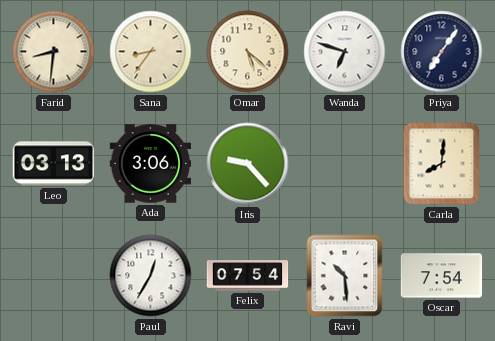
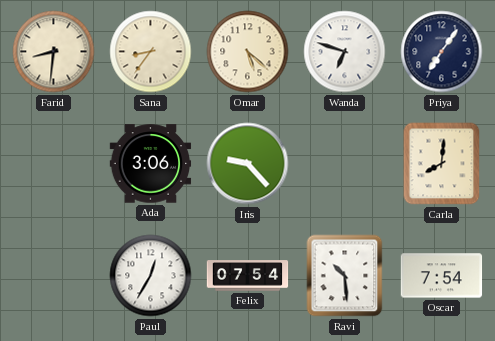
Leo: 03:13 -> none (54, 164)
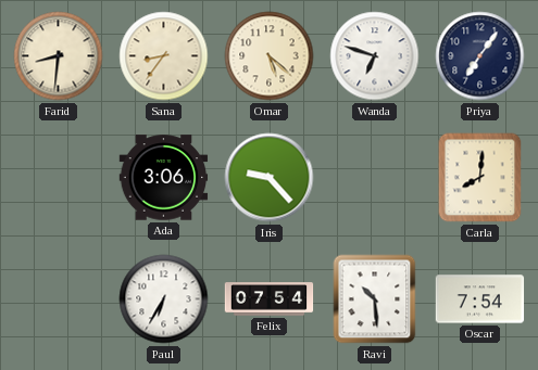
Paul: 12:35 -> 6:35 (164, 299)
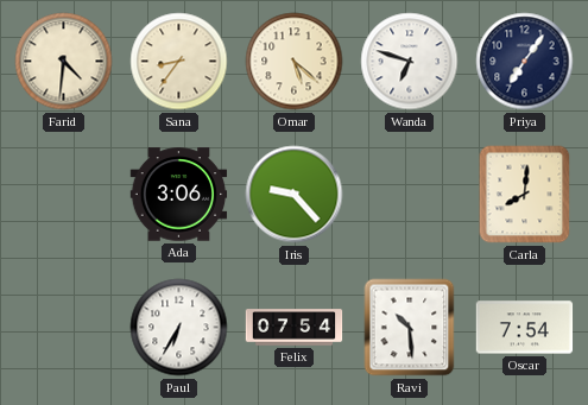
Farid: 8:31 -> 4:31 (64, 62)
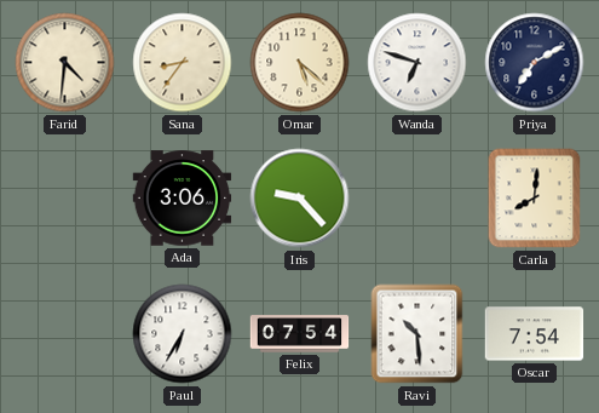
Priya: 7:06 -> 7:10 (535, 63)
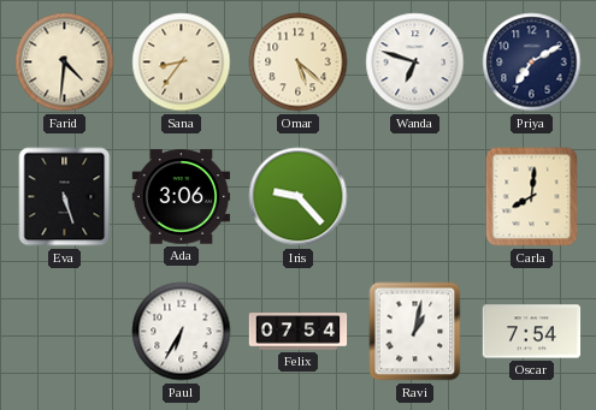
Eva: none -> 5:27 (65, 197)
Ravi: 10:29 -> 1:02 (415, 332)
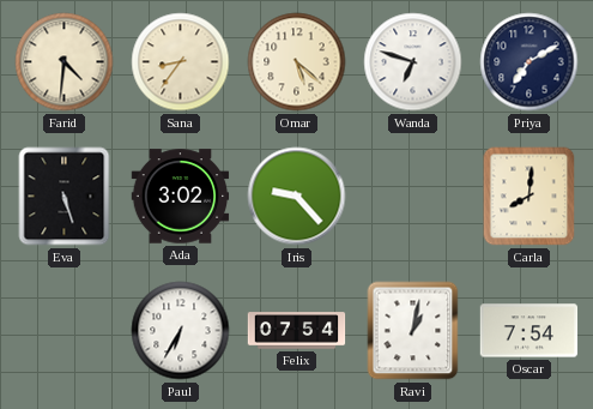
Ada: 3:06 -> 3:02 (181, 197)
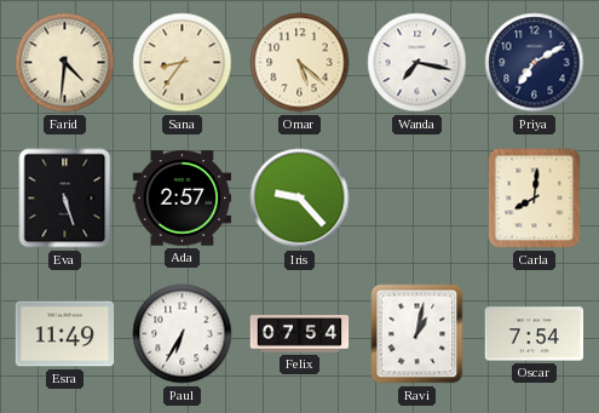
Wanda: 6:48 -> 7:17 (417, 63)
Ada: 3:02 -> 2:57 (183, 199)
Esra: none -> 11:49 (65, 334)
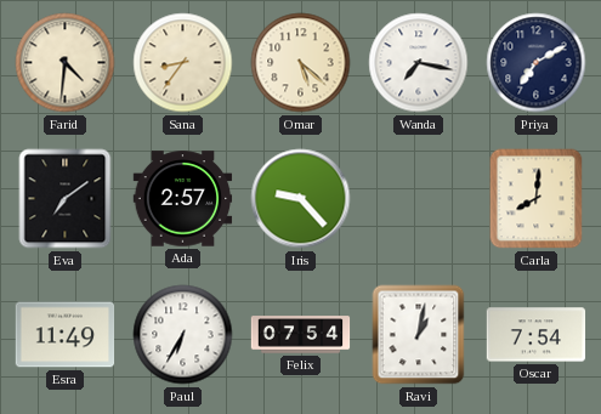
Eva: 5:27 -> 7:09 (66, 199)
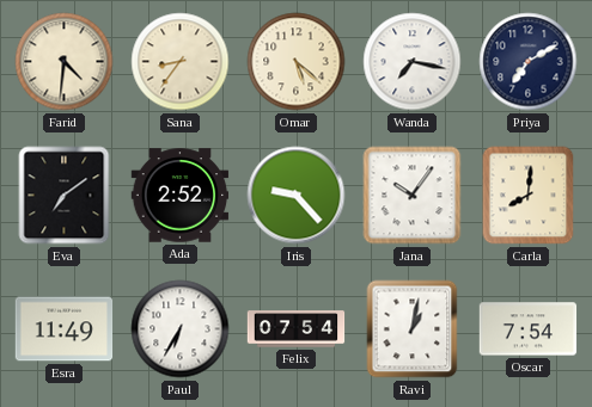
Ada: 2:57 -> 2:52 (181, 196)
Jana: none -> 10:06 (413, 196)
